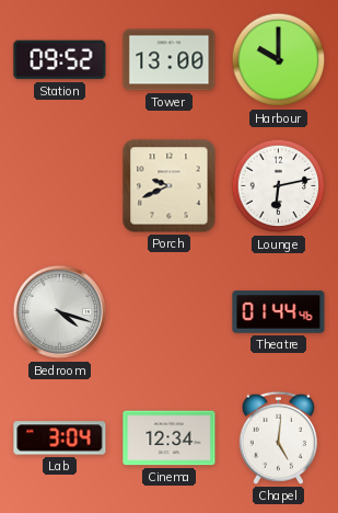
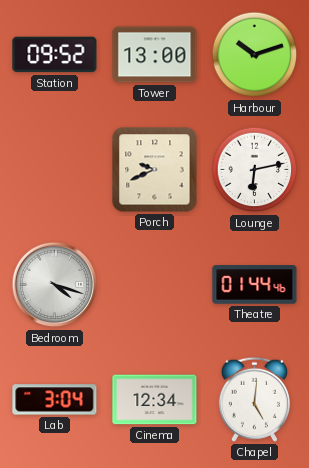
Harbour: 10:00 -> 10:12 (255, 55)
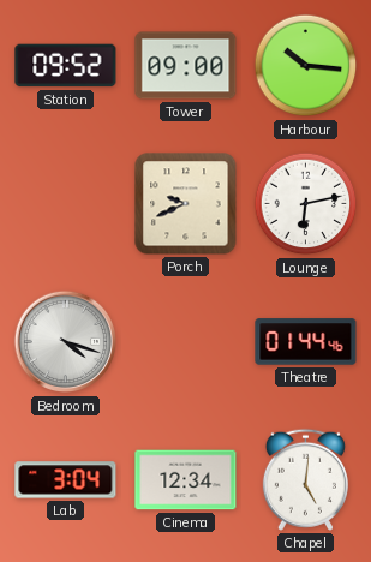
Tower: 13:00 -> 09:00 (186, 66)
Harbour: 10:12 -> 10:16 (306, 66)
